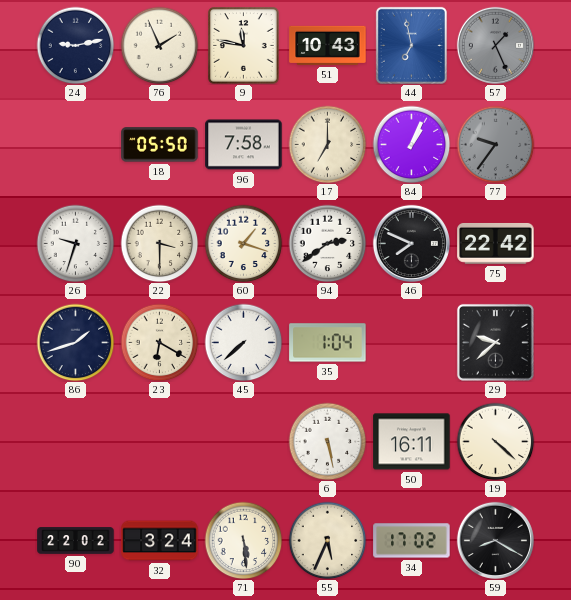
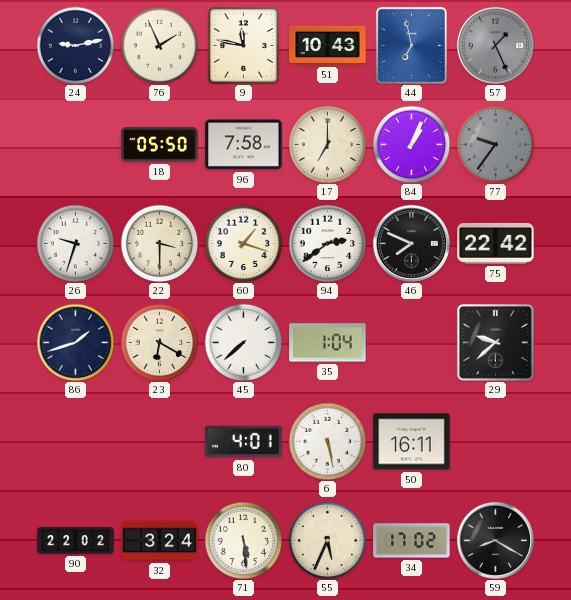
80: none -> 4:01 (244, 442)
19: 4:22 -> none (495, 441)
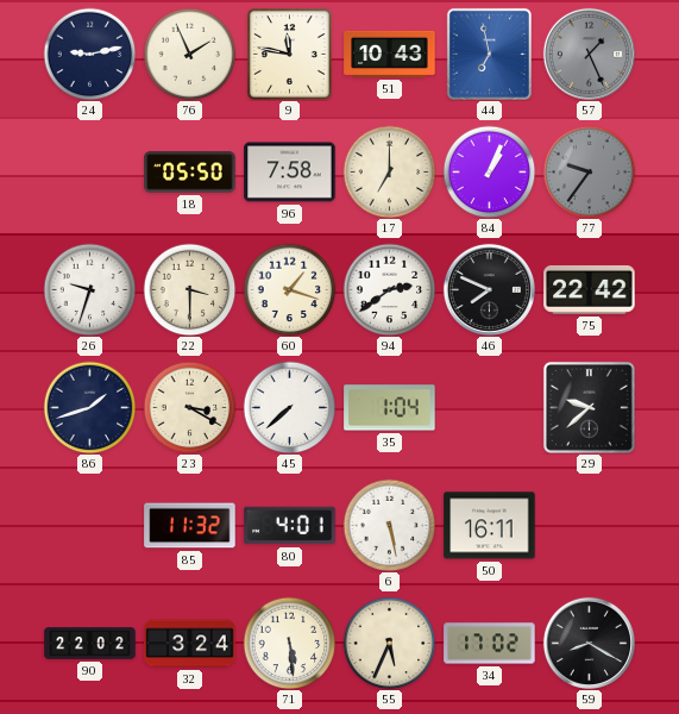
23: 6:20 -> 3:20 (189, 407)
85: none -> 11:32 (190, 526)
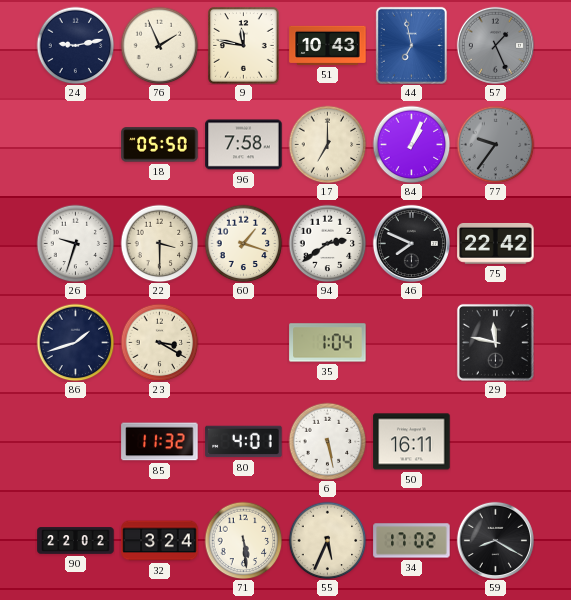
45: 7:38 -> none (289, 407)
29: 9:38 -> 11:47 (495, 342)
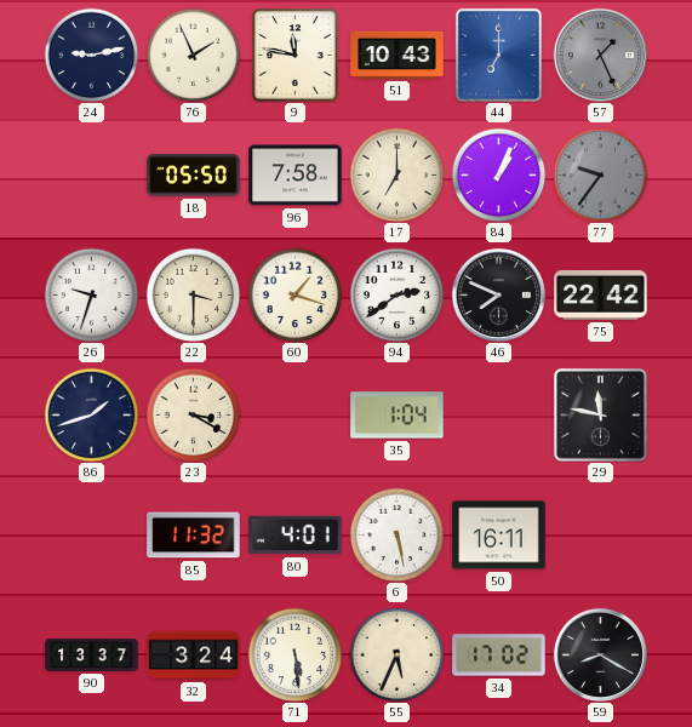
44: 6:58 -> 7:00 (498, 55)
90: 22:02 -> 13:37 (92, 656)
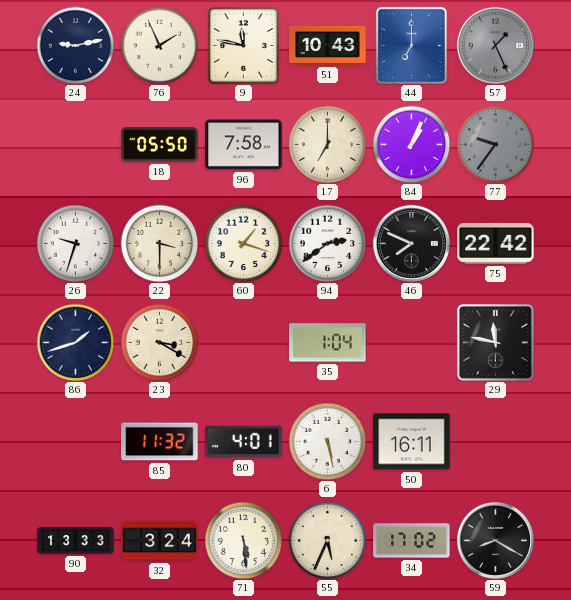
90: 13:37 -> 13:33 (76, 541)
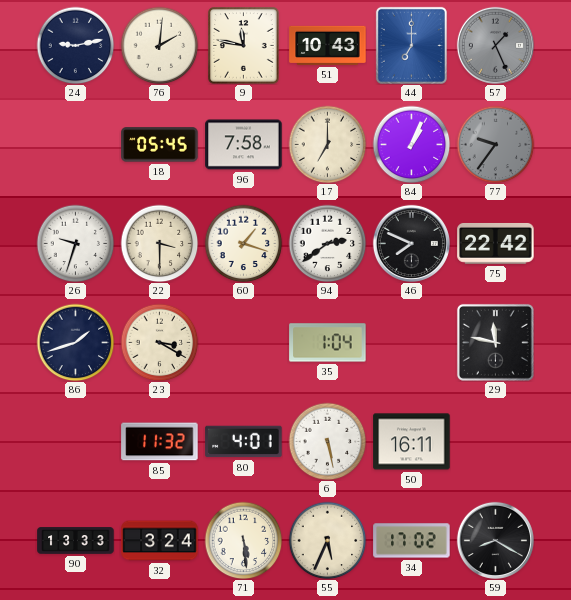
76: 1:56 -> 2:01 (159, 45)
18: 05:50 -> 05:45 (160, 145)
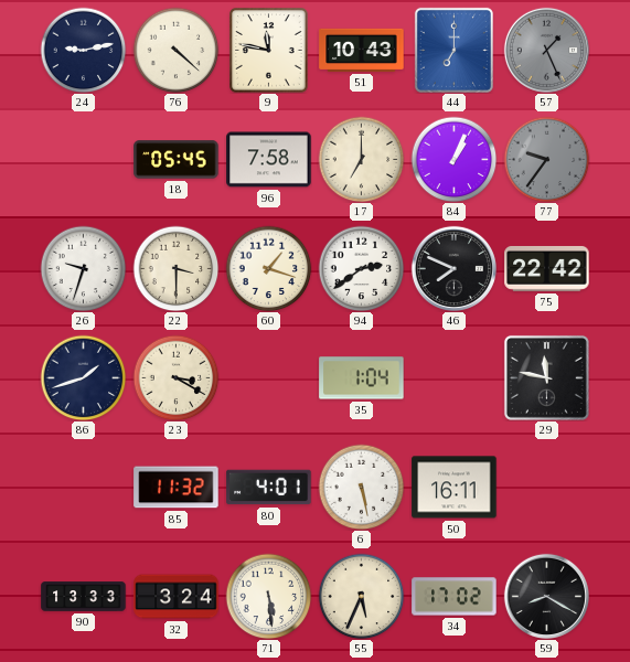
76: 2:01 -> 4:22 (175, 50)
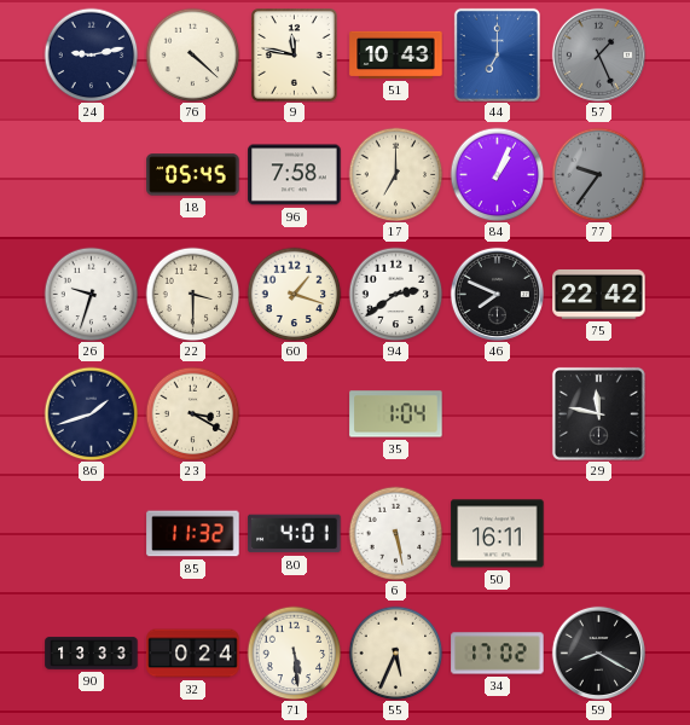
32: 3:24 -> 0:24 (193, 654)
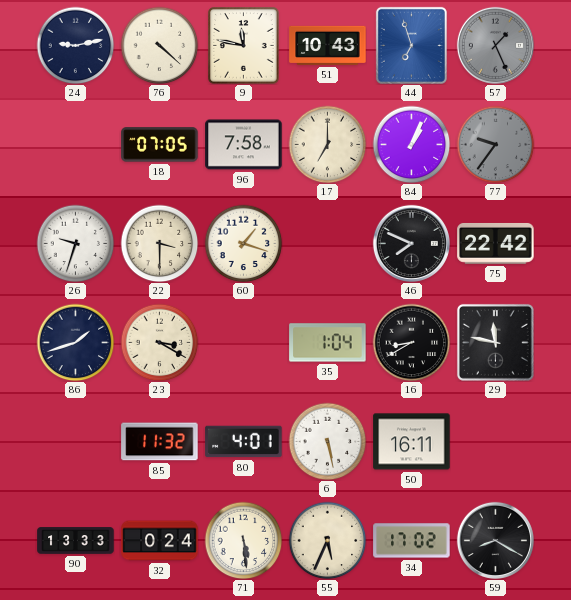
44: 7:00 -> 6:57 (411, 45)
18: 05:45 -> 07:05 (160, 145)
94: 2:39 -> none (395, 294)
16: none -> 8:40 (411, 342)
